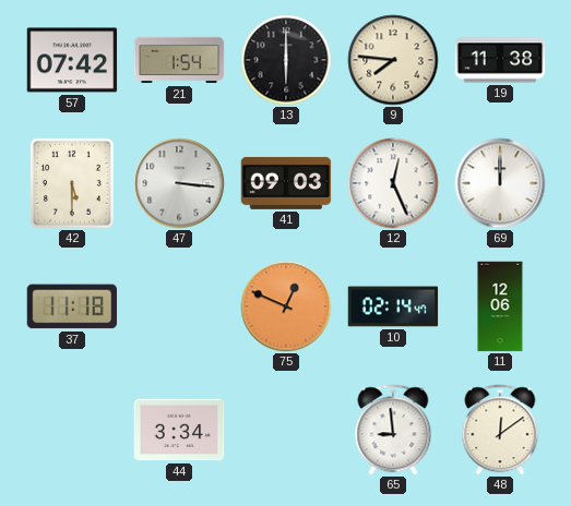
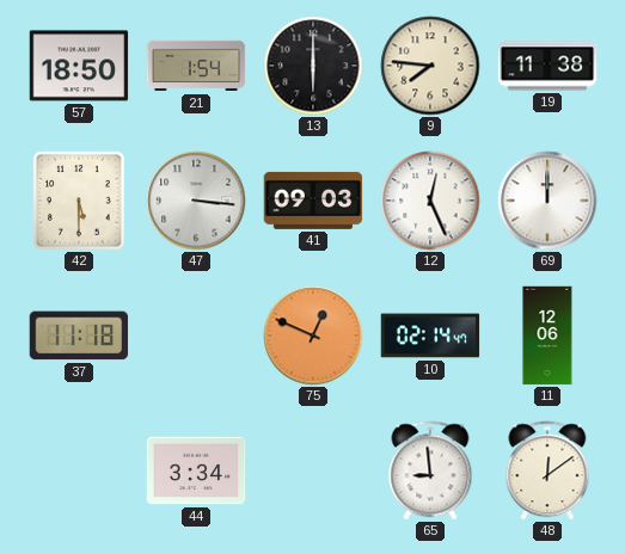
57: 07:42 -> 18:50 (79, 66)
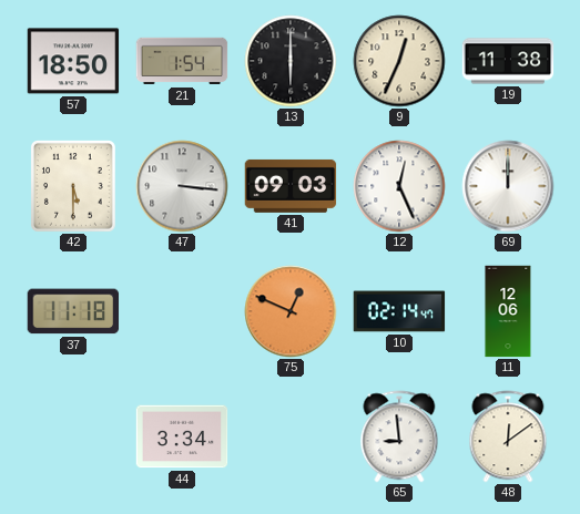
9: 7:46 -> 12:34 (399, 61)
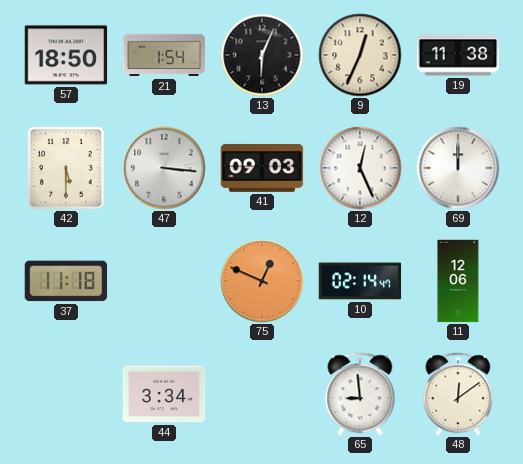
13: 6:00 -> 6:04 (262, 55)
